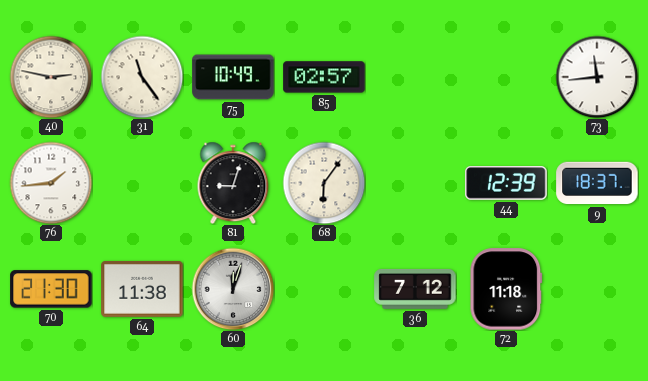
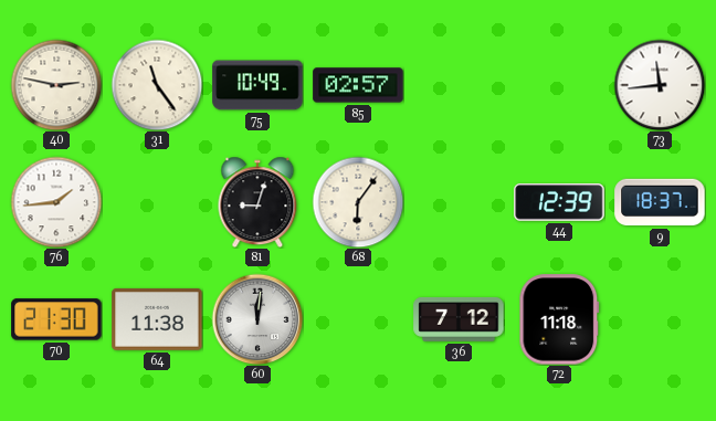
60: 12:03 -> 12:01 (257, 319)
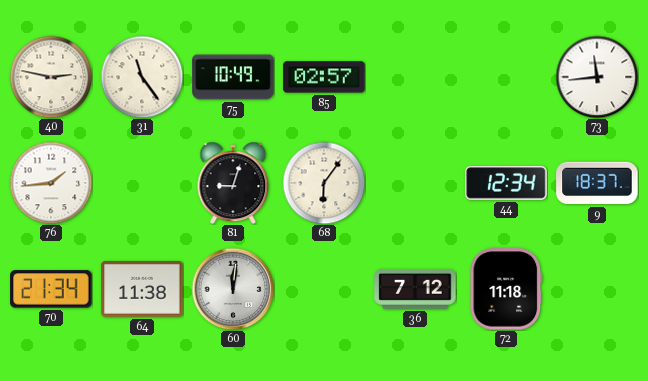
44: 12:39 -> 12:34 (506, 183)
70: 21:30 -> 21:34 (51, 289)
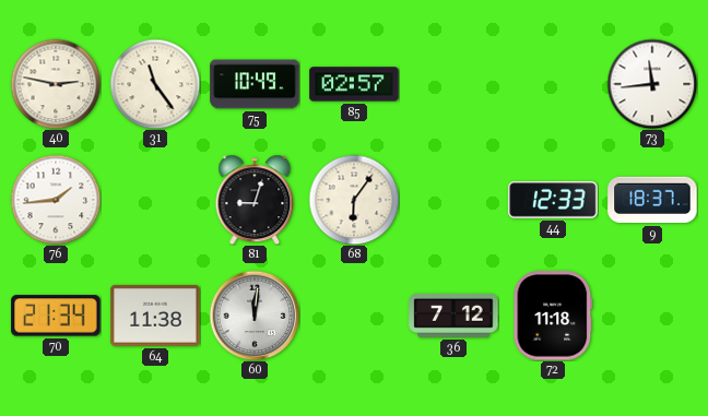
44: 12:34 -> 12:33 (553, 200)
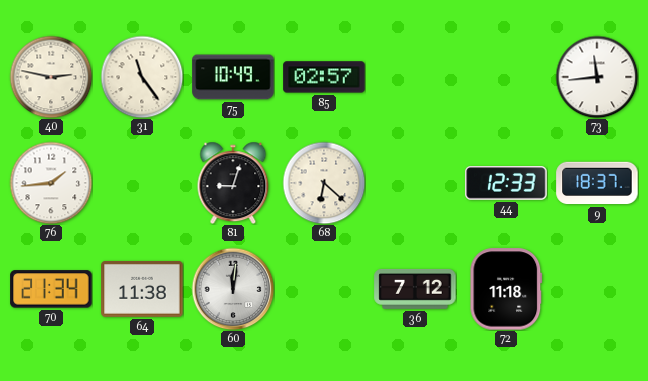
68: 6:06 -> 6:22 (324, 183)
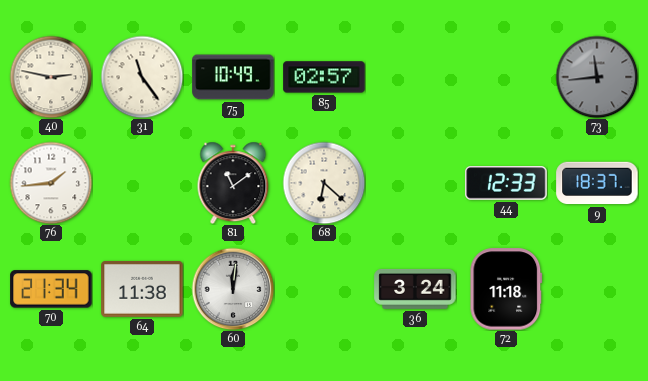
73 dial: white -> grey (597, 77)
81: 9:03 -> 11:09 (233, 183)
36: 7:12 -> 3:24 (415, 289)
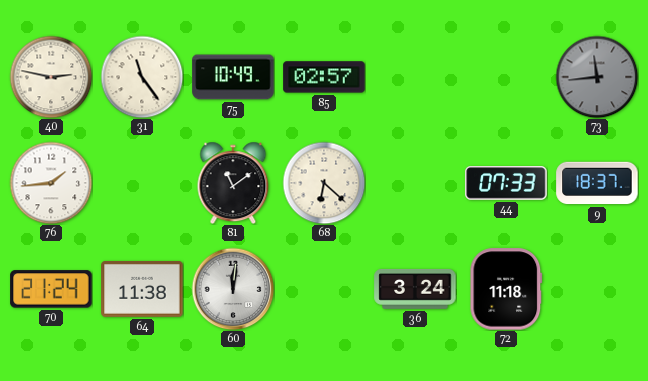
44: 12:33 -> 07:33 (506, 183)
70: 21:34 -> 21:24 (51, 289)
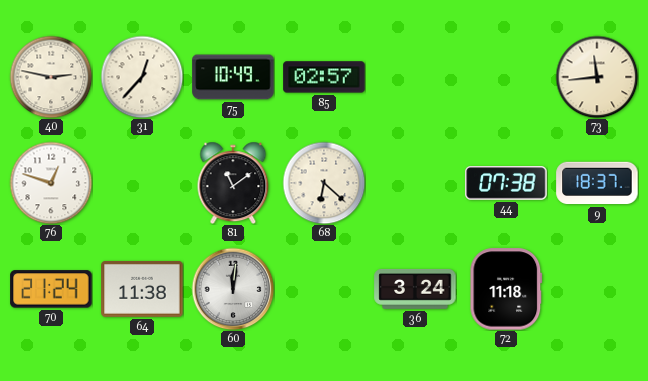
31: 11:24 -> 12:37 (142, 77)
73 dial: grey -> cream (597, 77)
76: 1:44 -> 12:48 (51, 183)
44: 07:33 -> 07:38 (506, 183)
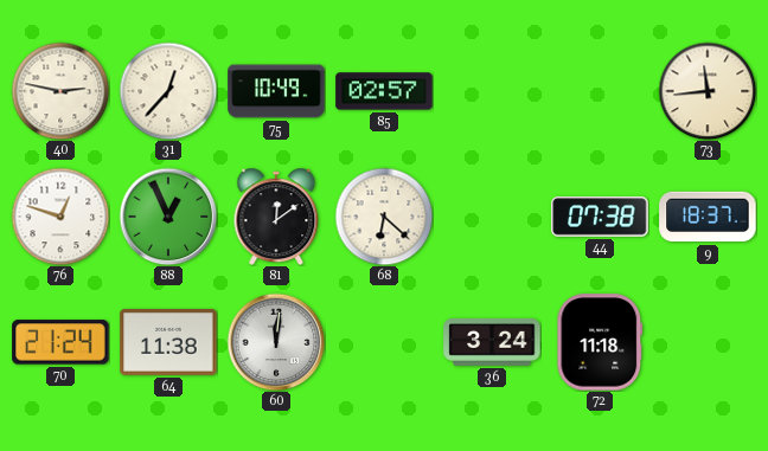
88: none -> 12:56 (168, 217)
81: 11:09 -> 12:09 (276, 217)
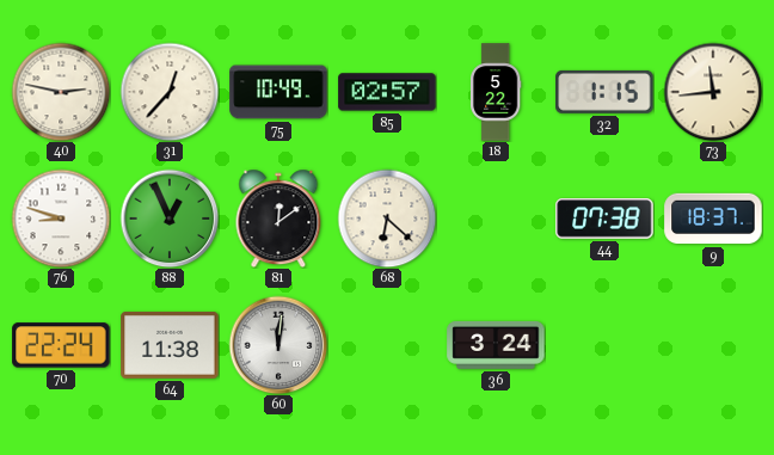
18: none -> 5:22 (497, 92)
32: none -> 1:15 (604, 92)
76: 12:48 -> 8:48 (61, 219)
70: 21:24 -> 22:24 (61, 345)
72: 11:18 -> none (600, 342)
